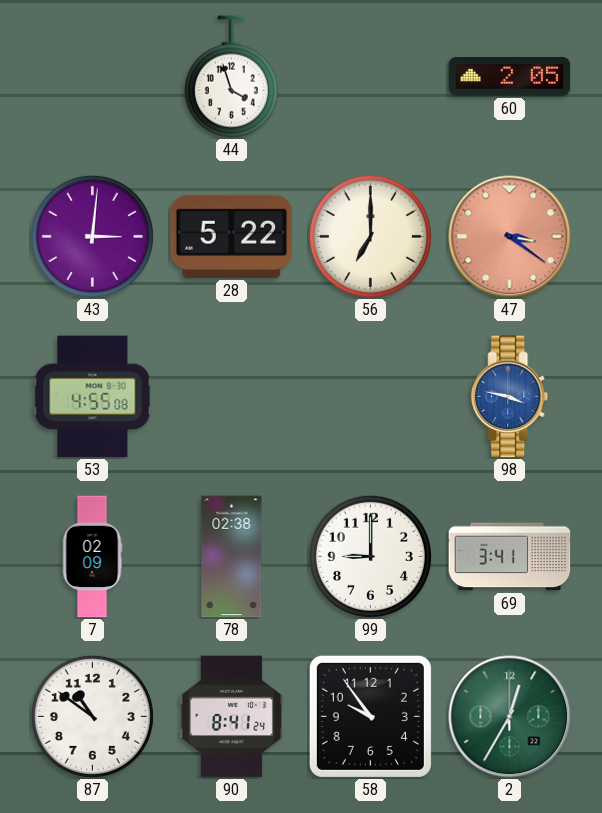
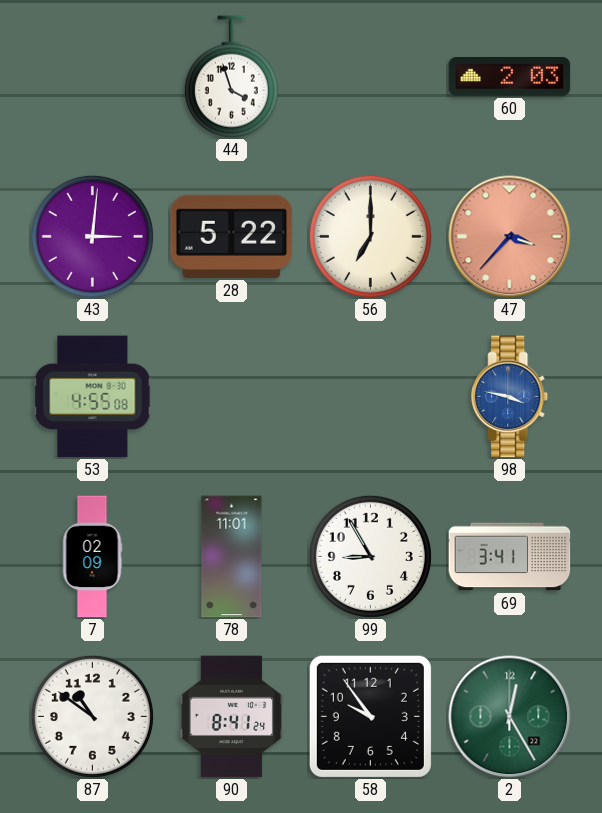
60: 2:05 -> 2:03 (510, 77)
47: 3:21 -> 3:37 (510, 237)
78: 02:38 -> 11:01 (232, 557)
99: 9:00 -> 8:55 (370, 556)
2: 12:35 -> 12:25 (510, 717)
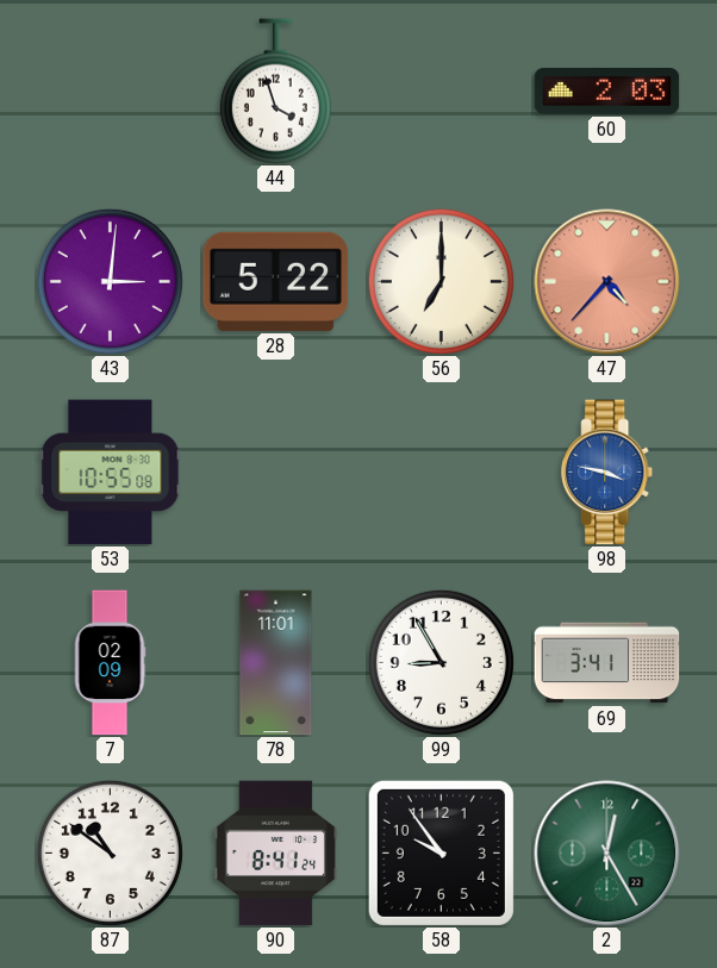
47: 3:37 -> 4:37 (607, 282)
53: 4:55 -> 10:55 (111, 473)
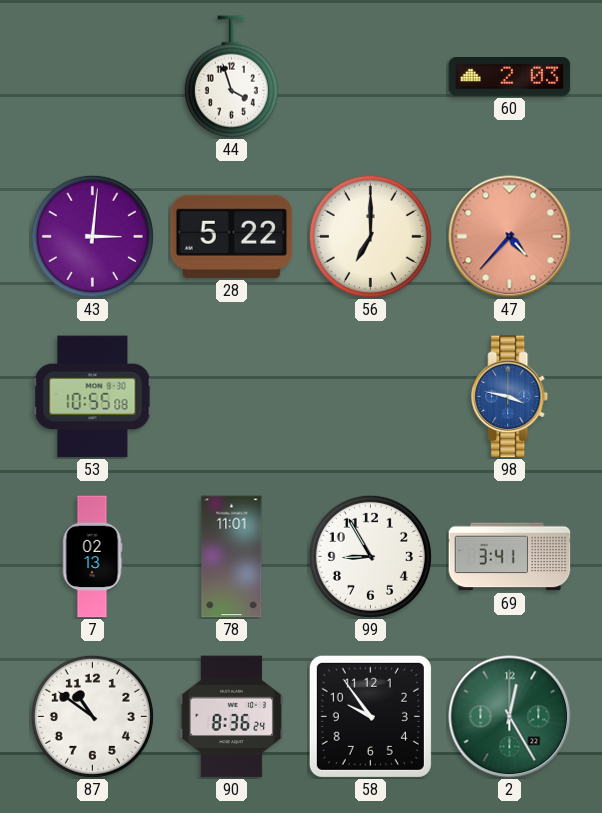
7: 02:09 -> 02:13 (92, 557)
90: 8:41 -> 8:36 (232, 717)
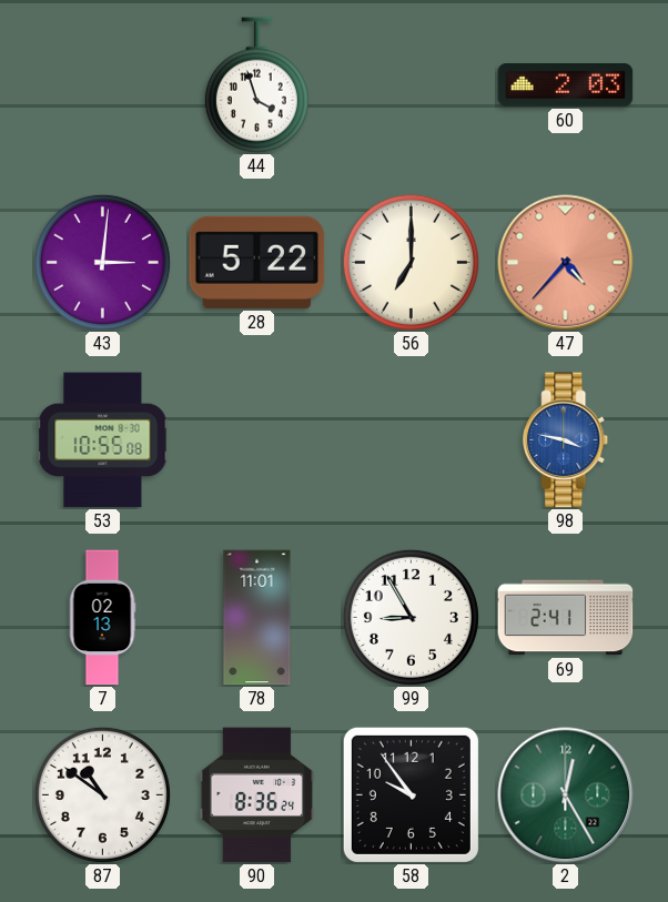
69: 3:41 -> 2:41 (566, 618)
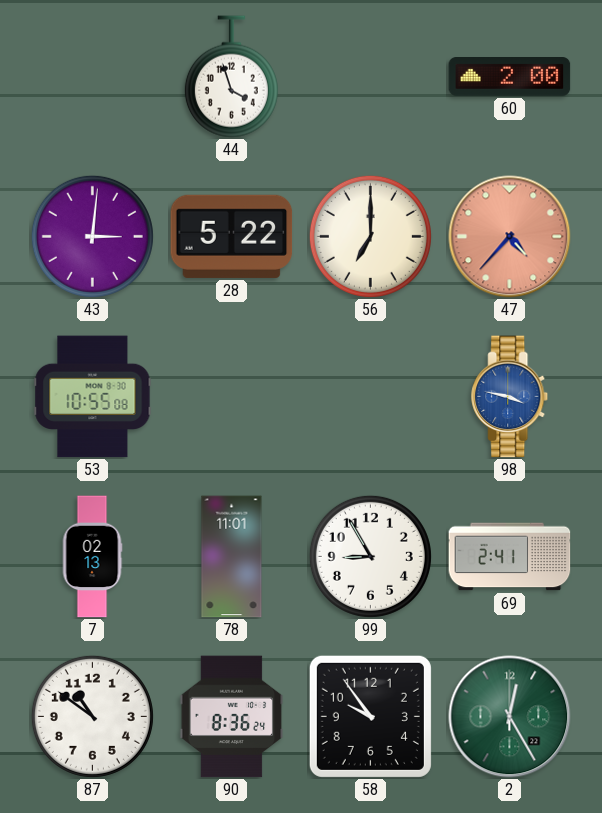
60: 2:03 -> 2:00 (510, 77)
